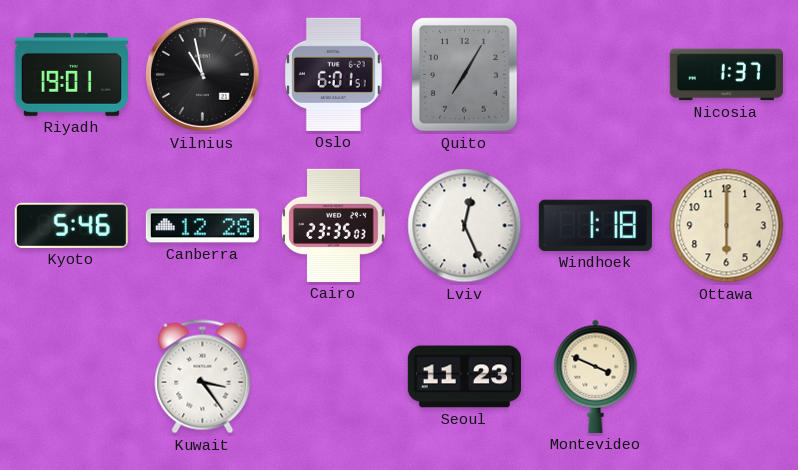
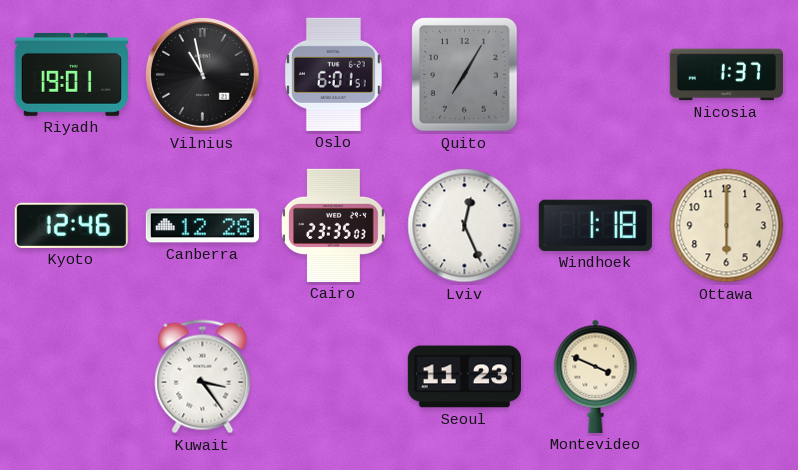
Kyoto: 5:46 -> 12:46 (71, 225)
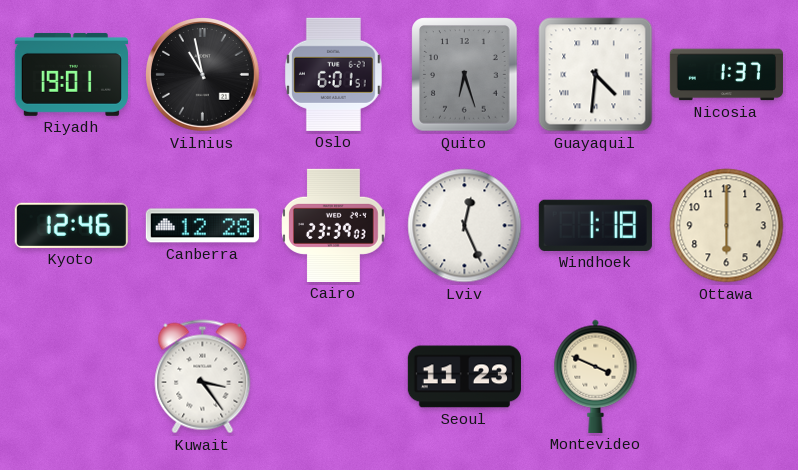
Quito: 7:05 -> 6:27 (465, 75)
Guayaquil: none -> 4:31 (596, 75)
Cairo: 23:35 -> 23:39 (334, 225)
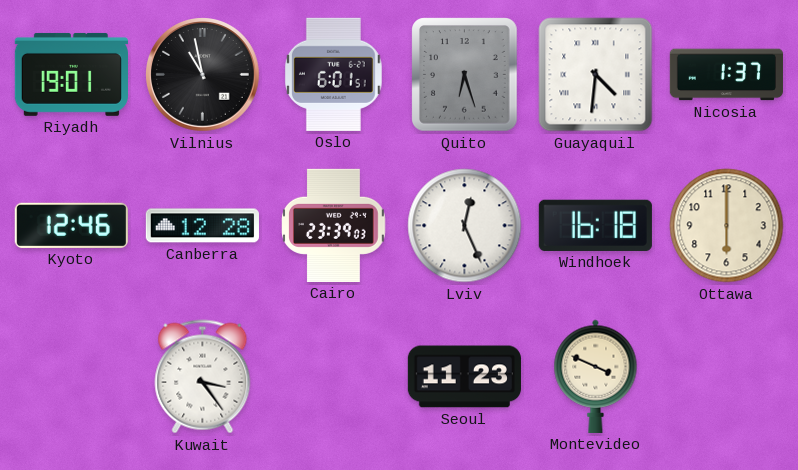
Windhoek: 1:18 -> 16:18 (595, 225)
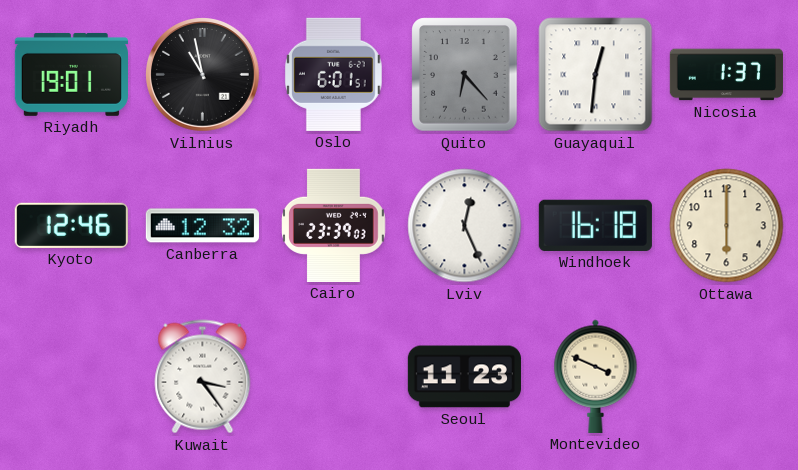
Quito: 6:27 -> 6:23 (465, 75)
Guayaquil: 4:31 -> 12:31 (596, 75)
Canberra: 12:28 -> 12:32 (202, 226)
